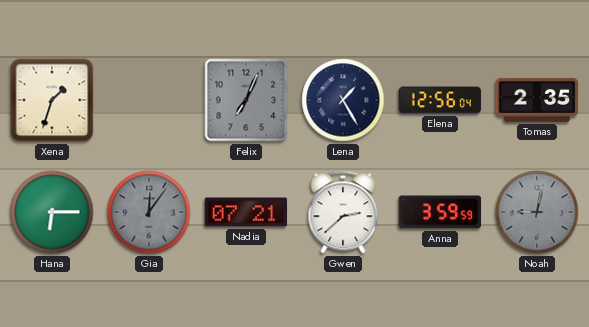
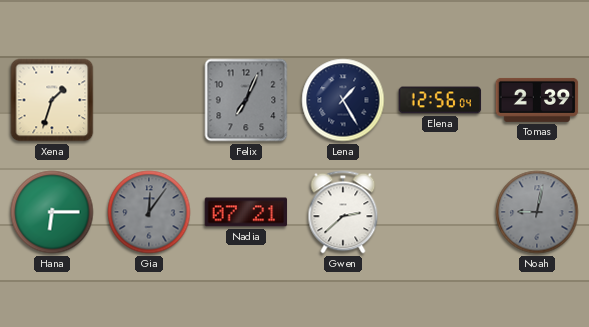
Tomas: 2:35 -> 2:39 (537, 100)
Anna: 3:59 -> none (440, 212)
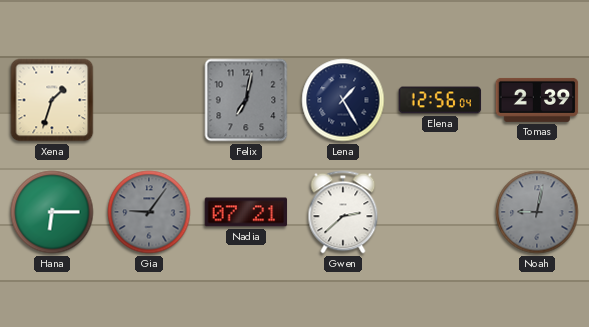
Felix: 7:04 -> 7:02 (246, 100)
Gia: 12:06 -> 9:06 (149, 212)
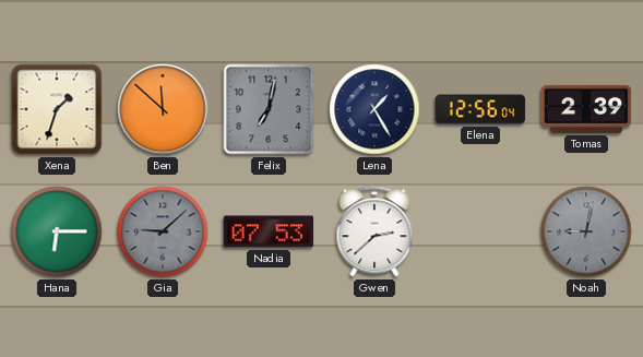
Ben: none -> 11:52 (163, 109)
Gia: 9:06 -> 9:08 (163, 231)
Nadia: 07:21 -> 07:53 (269, 231)
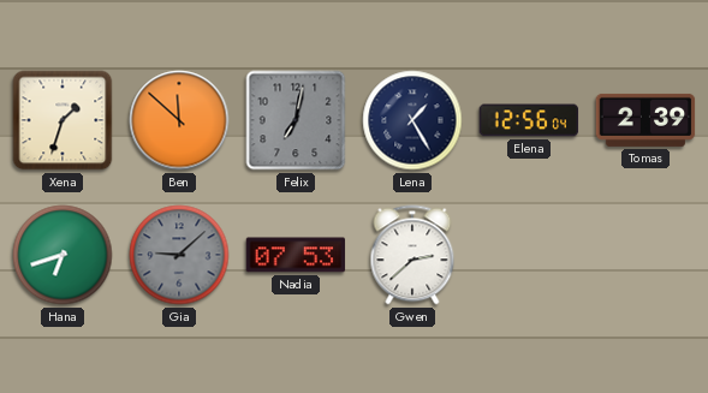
Hana: 6:15 -> 6:42 (63, 255)
Noah: 9:02 -> none (586, 231)
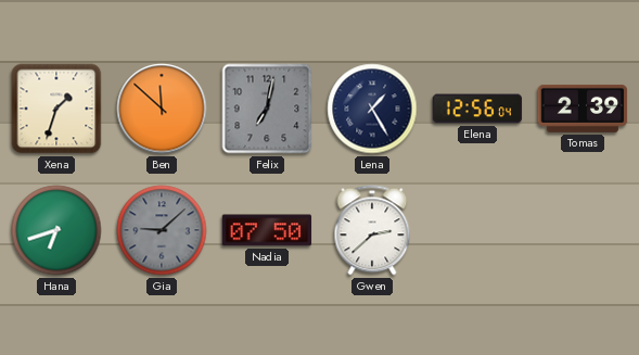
Nadia: 07:53 -> 07:50 (267, 230)
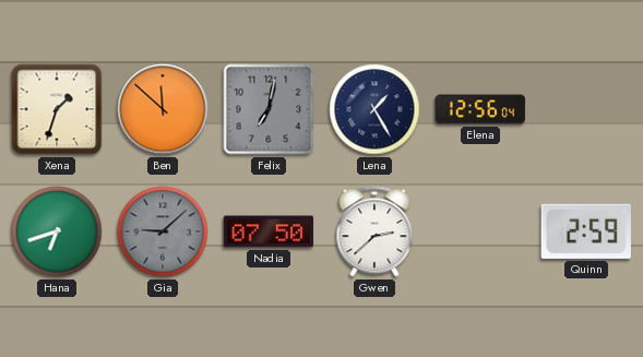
Tomas: 2:39 -> none (583, 109)
Quinn: none -> 2:59 (585, 231)
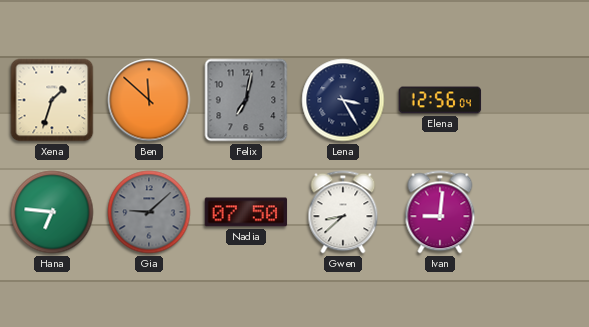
Lena: 1:25 -> 3:25 (343, 100)
Hana: 6:42 -> 6:46 (52, 212)
Gwen: 2:38 -> 8:38 (343, 212)
Ivan: none -> 9:01 (440, 212)
Quinn: 2:59 -> none (585, 231)
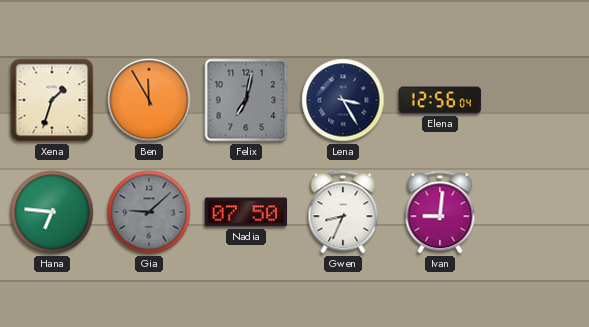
Ben: 11:52 -> 11:55 (149, 100)
Gwen: 8:38 -> 8:34 (343, 212)
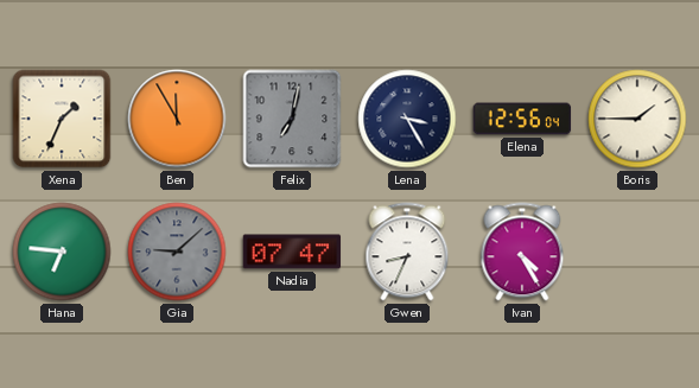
Xena: 1:33 -> 1:34 (62, 119)
Boris: none -> 1:45 (637, 119)
Nadia: 07:50 -> 07:47 (292, 252)
Ivan: 9:01 -> 4:25 (522, 252)
